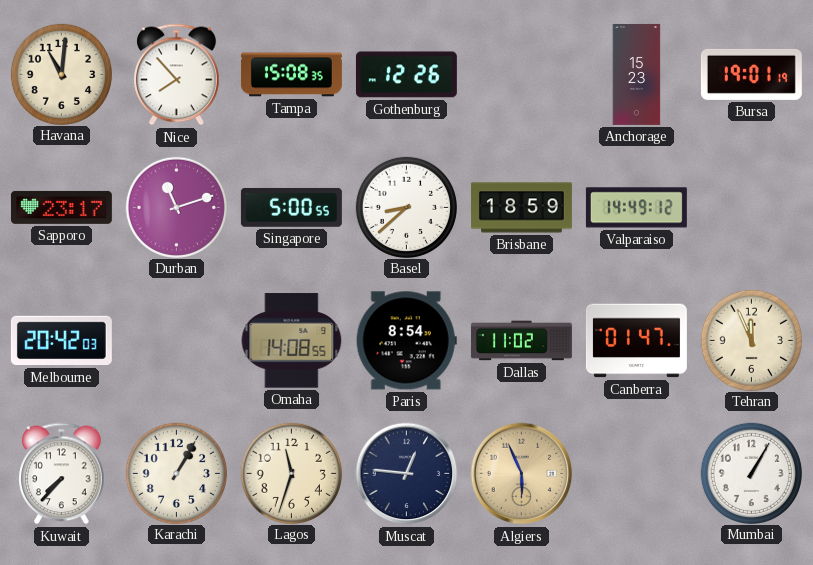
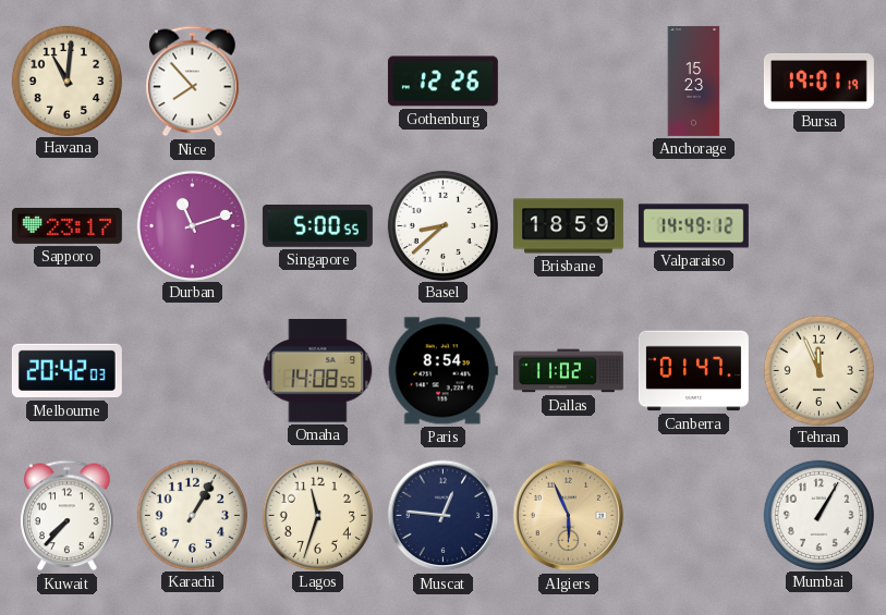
Tampa: 15:08 -> none (291, 75)
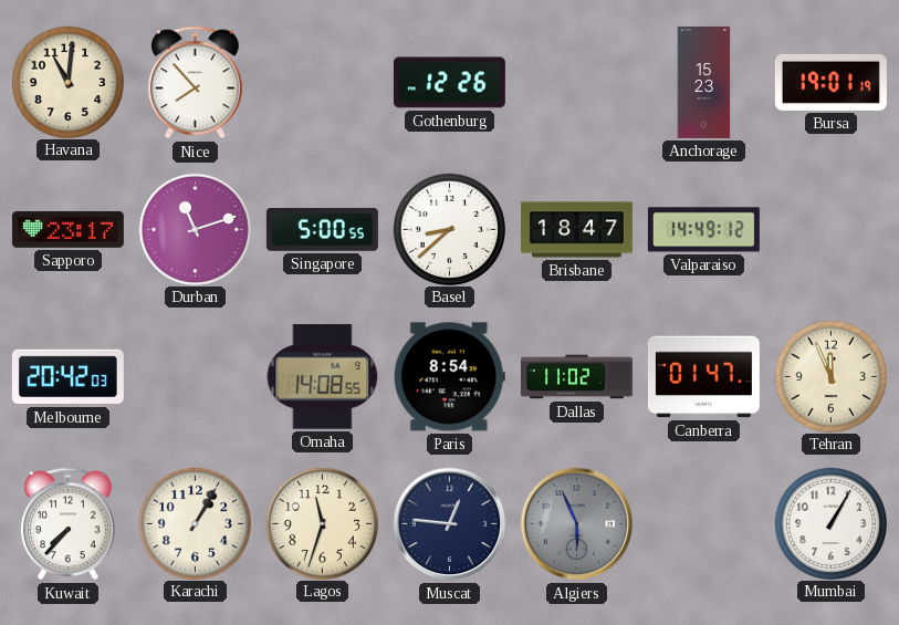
Brisbane: 18:59 -> 18:47 (576, 230)
Algiers dial: champagne -> grey (577, 524)
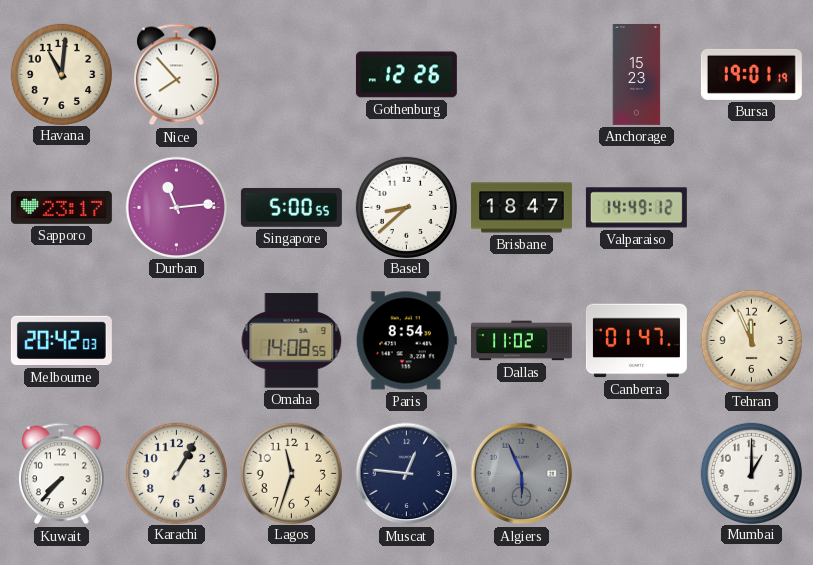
Durban: 11:12 -> 11:14 (176, 207)
Mumbai: 1:05 -> 1:00 (751, 473)
